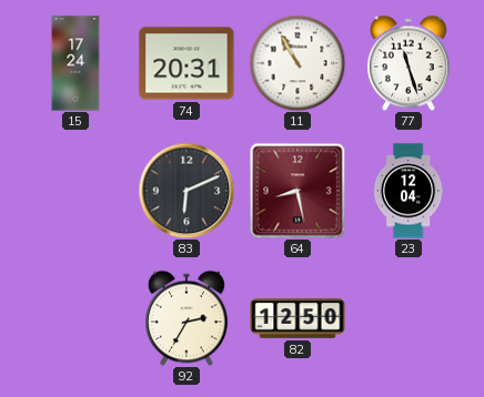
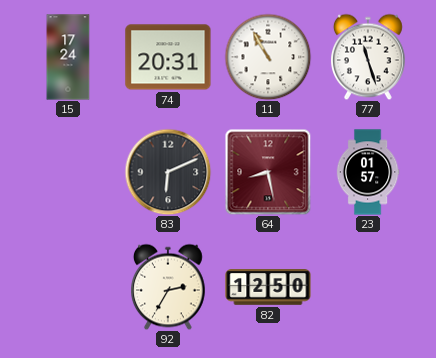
23: 12:04 -> 01:57 (368, 172)
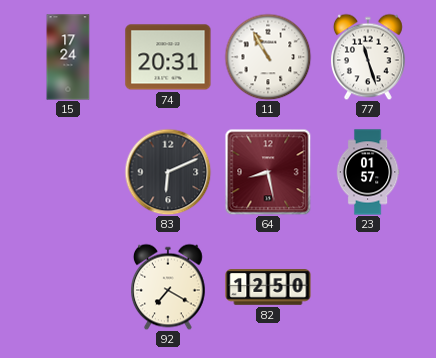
92: 2:35 -> 7:20 (169, 287)
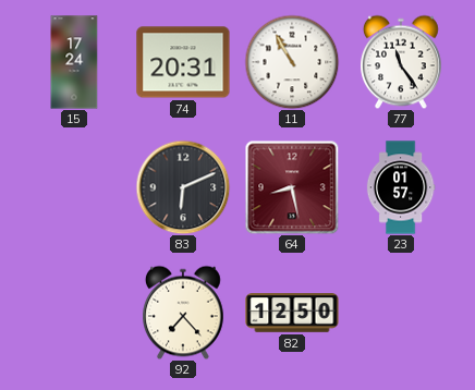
77: 11:27 -> 11:24 (402, 62)
92: 7:20 -> 7:23 (184, 313)
